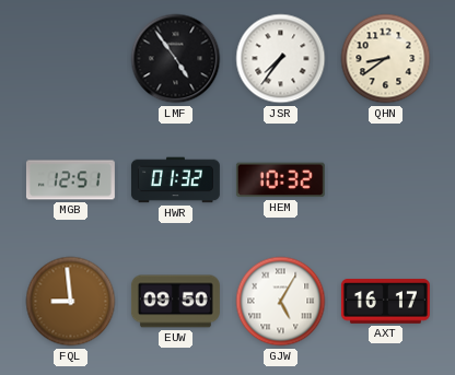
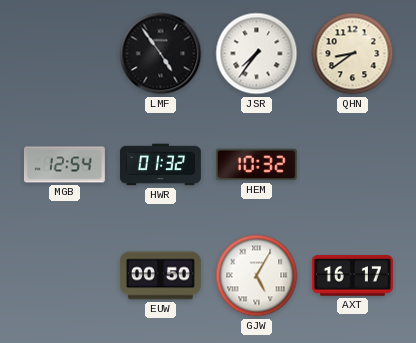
MGB: 12:51 -> 12:54 (64, 165)
FQL: 8:59 -> none (71, 302)
EUW: 09:50 -> 00:50 (160, 276)
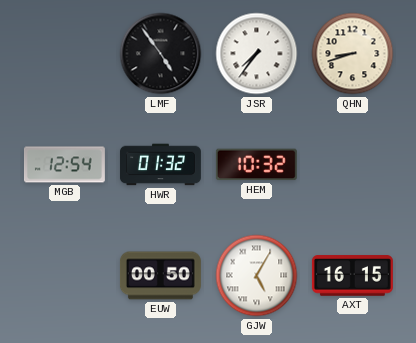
QHN: 8:39 -> 8:42 (353, 54)
AXT: 16:17 -> 16:15 (352, 276)
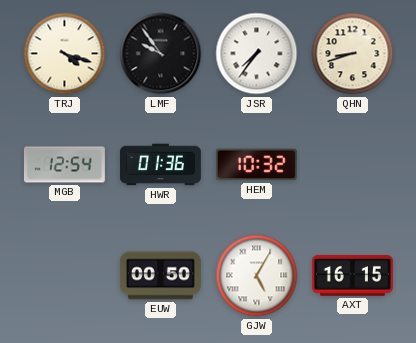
TRJ: none -> 4:18 (65, 54)
LMF: 4:54 -> 9:54 (161, 54)
HWR: 01:32 -> 01:36 (160, 165)
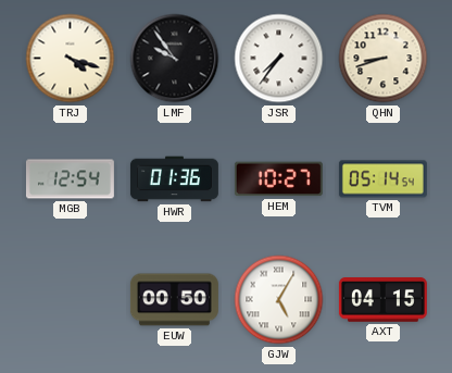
HEM: 10:32 -> 10:27 (278, 179)
TVM: none -> 05:14 (382, 179)
AXT: 16:15 -> 04:15 (382, 300)
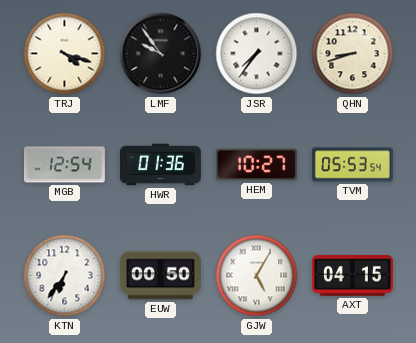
TVM: 05:14 -> 05:53 (352, 165)
KTN: none -> 6:36 (65, 276)
